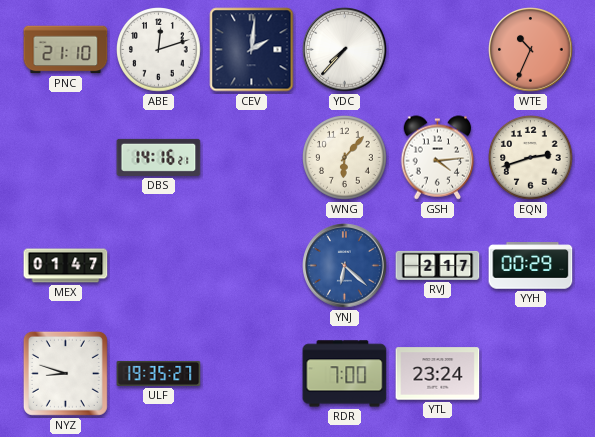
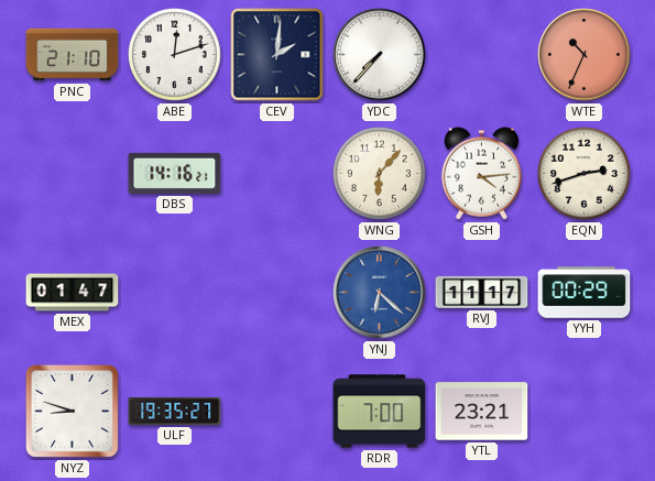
RVJ: 2:17 -> 11:17 (482, 292)
YTL: 23:24 -> 23:21 (482, 412)
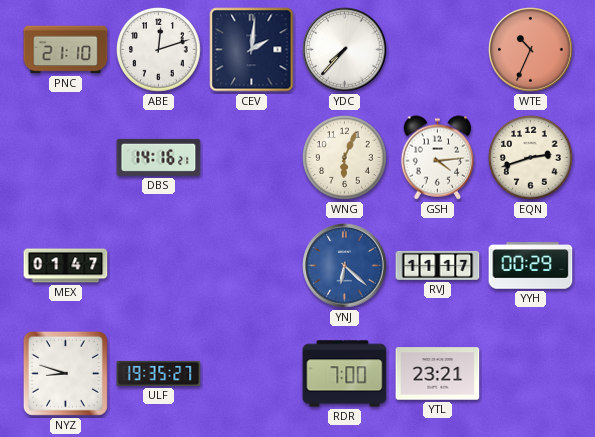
WNG: 6:07 -> 6:04 (345, 158)
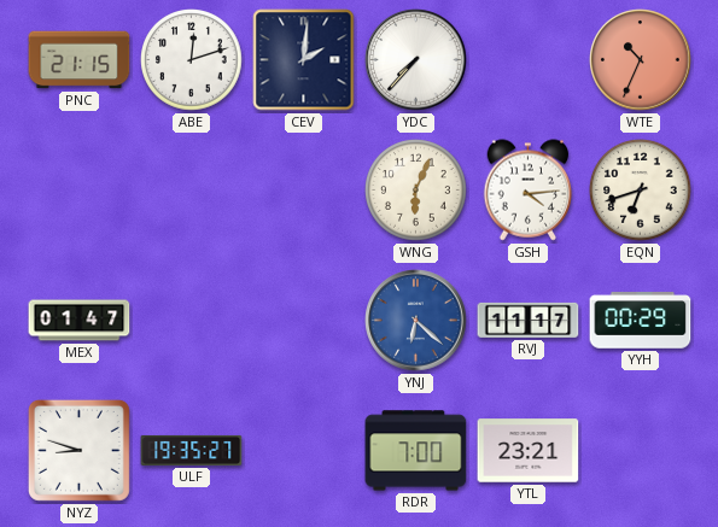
PNC: 21:10 -> 21:15 (80, 60)
DBS: 14:16 -> none (159, 157)
EQN: 2:42 -> 6:42 (641, 191)
